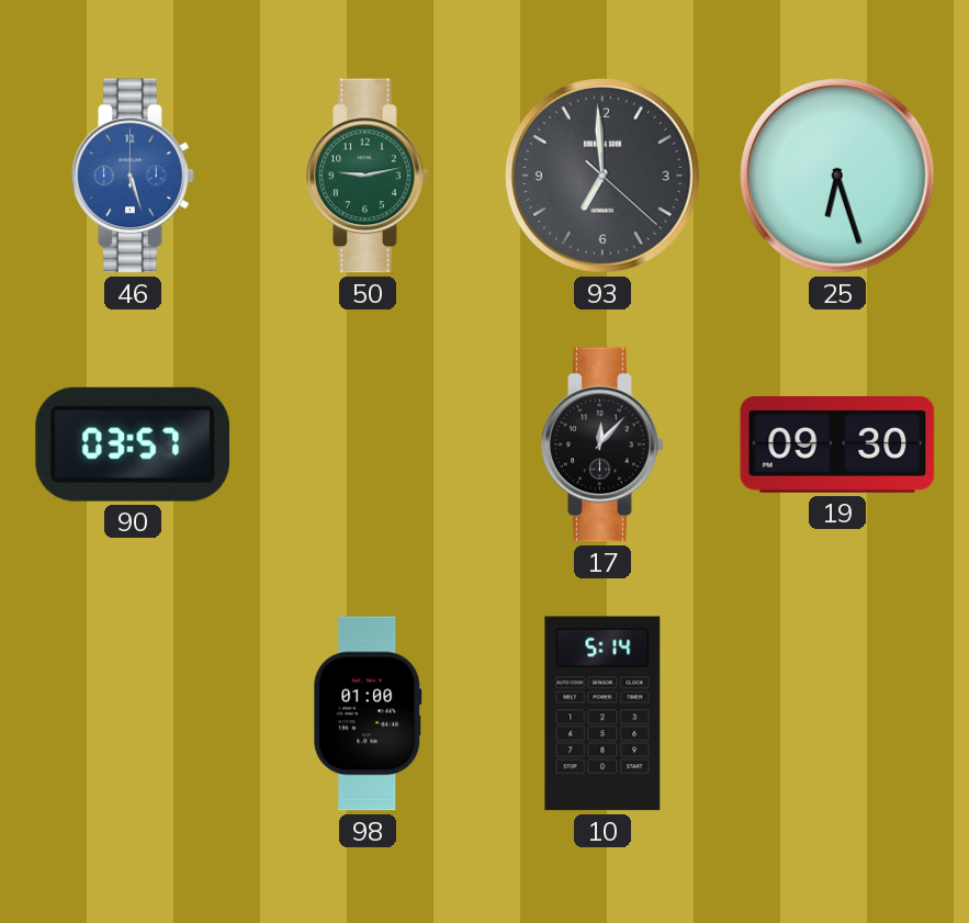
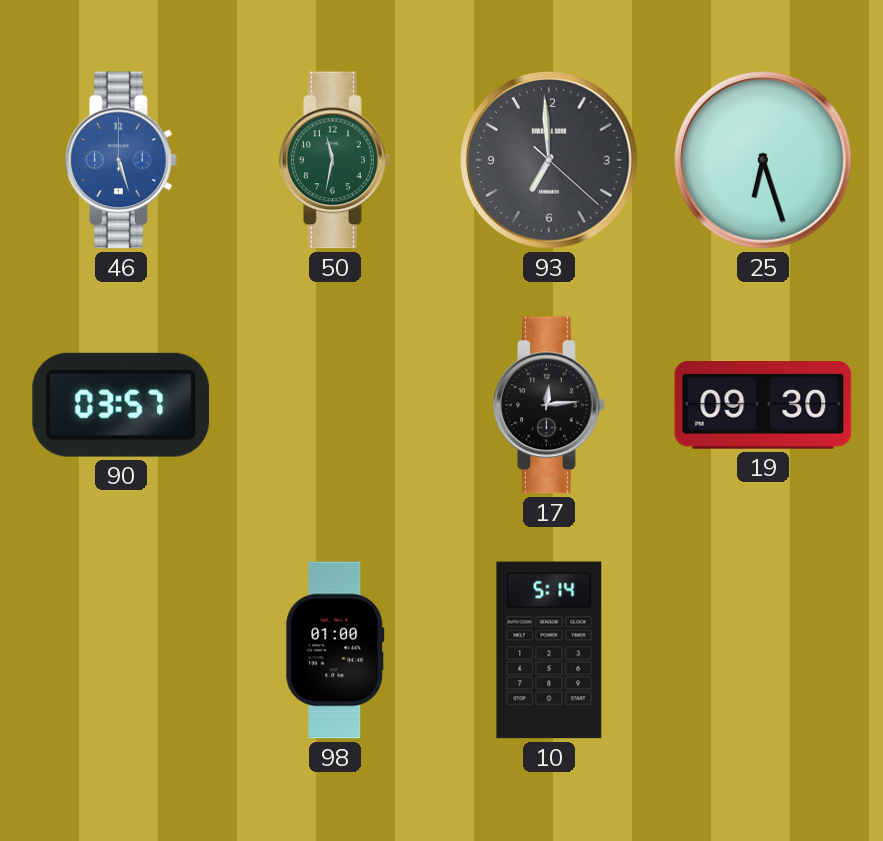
50: 9:13 -> 11:32 (335, 160)
17: 12:07 -> 12:14 (549, 405)
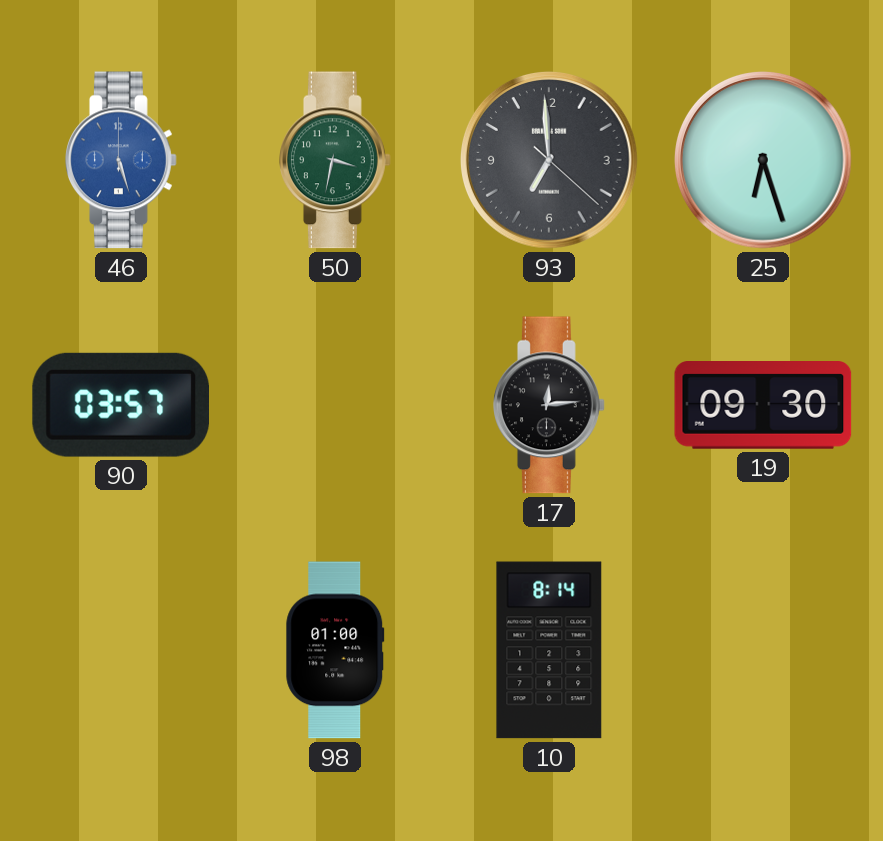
50: 11:32 -> 3:32 (335, 160)
10: 5:14 -> 8:14 (549, 650)
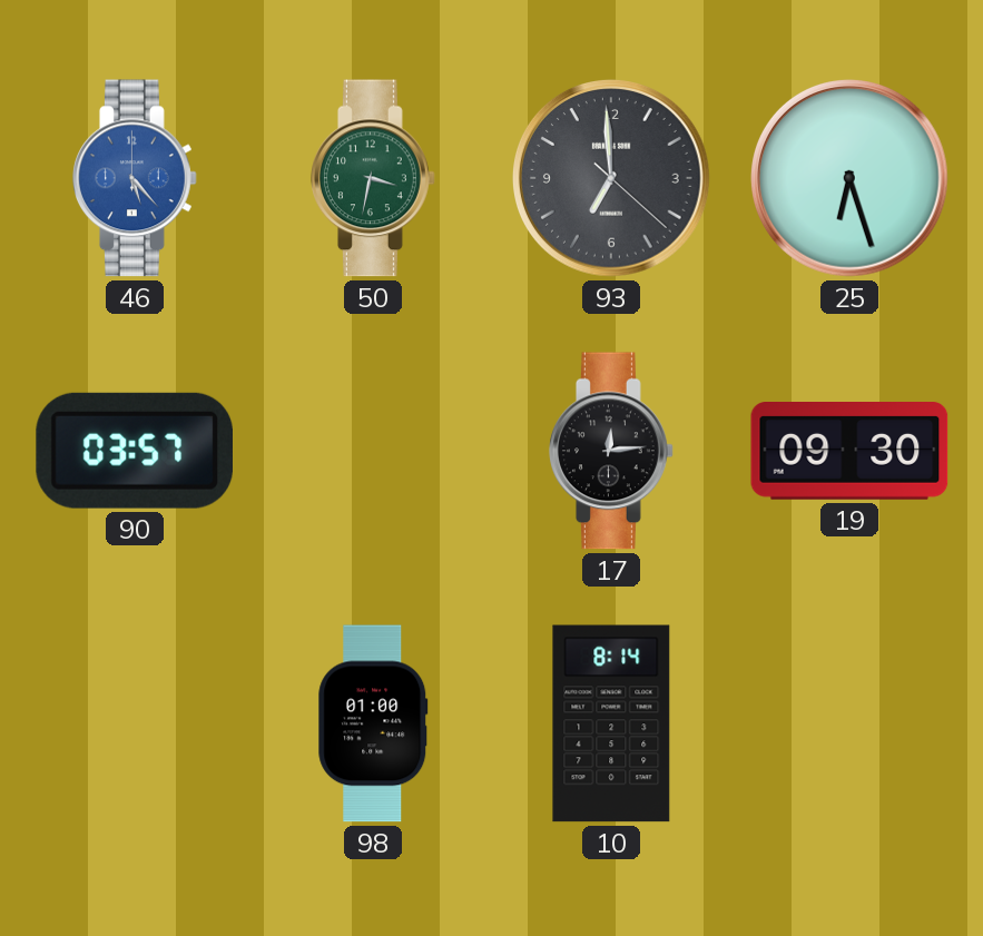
46: 5:27 -> 5:23 (135, 178)
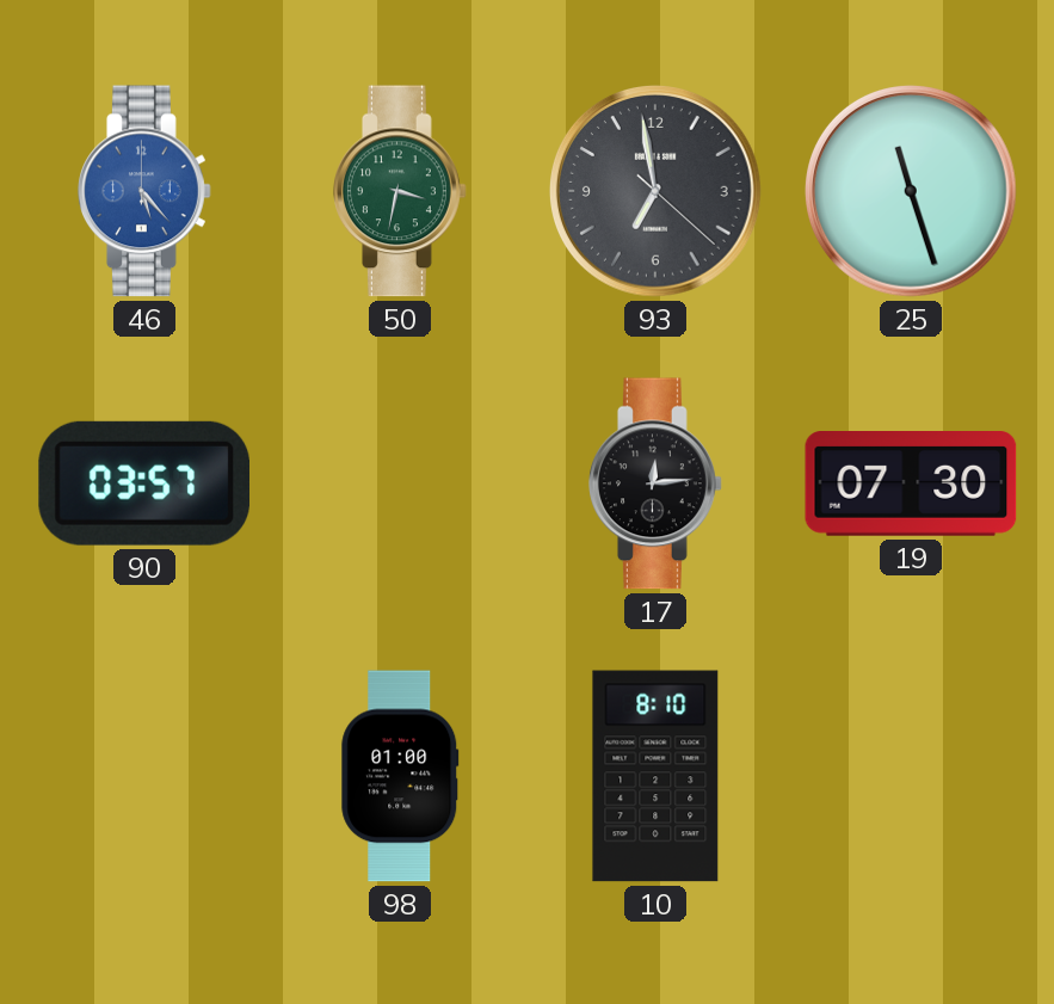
93: 6:59 -> 6:58 (657, 192)
25: 6:27 -> 11:27 (912, 192)
19: 09:30 -> 07:30 (911, 485)
10: 8:14 -> 8:10 (655, 776)
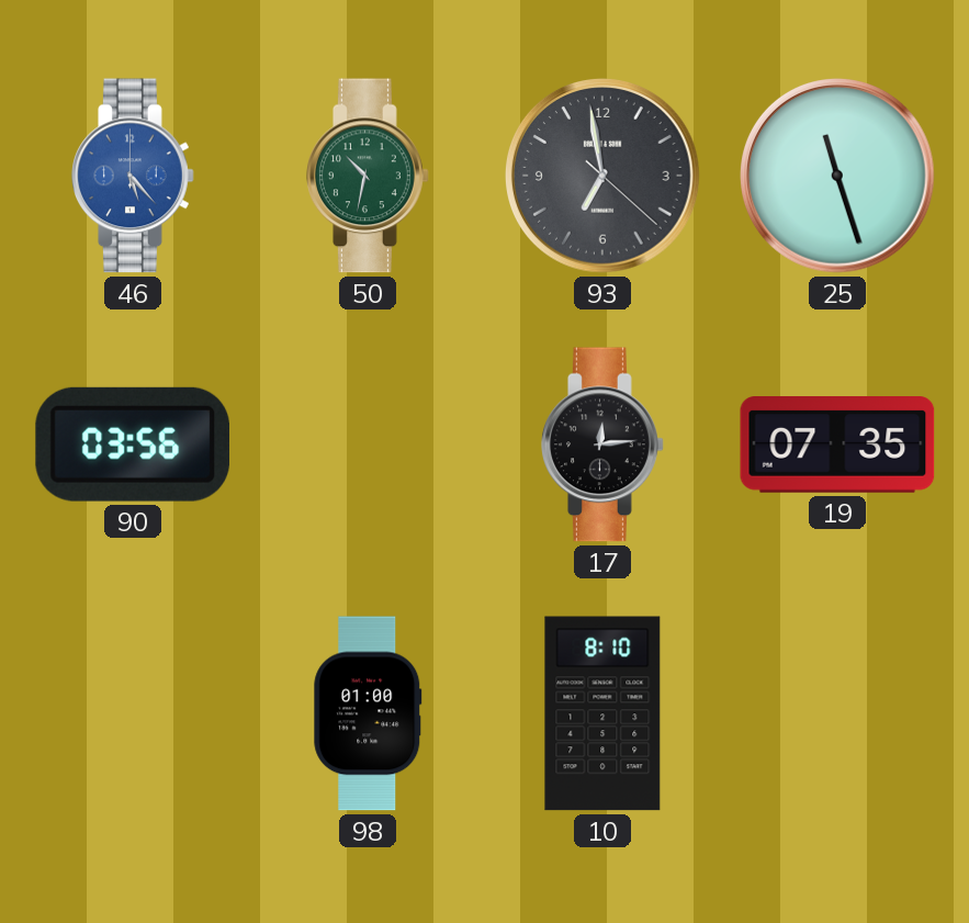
50: 3:32 -> 10:32 (368, 176)
90: 03:57 -> 03:56 (132, 444)
19: 07:30 -> 07:35 (837, 446)
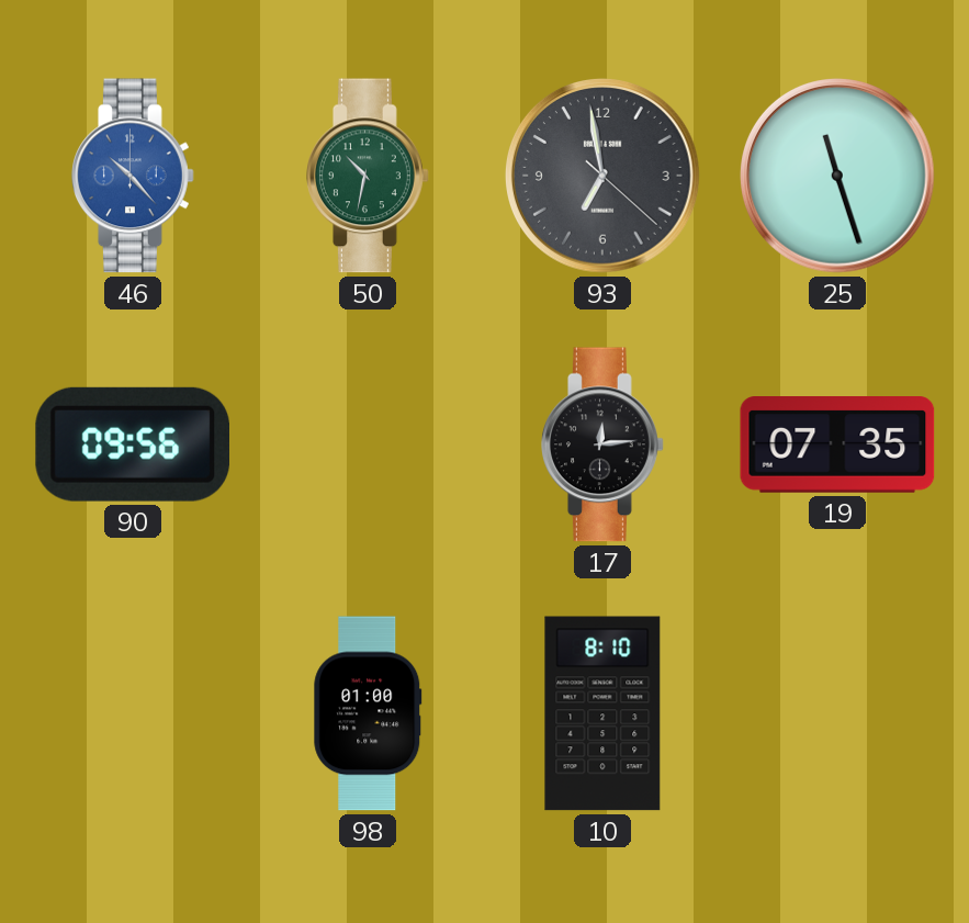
46: 5:23 -> 10:23 (133, 176)
90: 03:56 -> 09:56 (132, 444)
